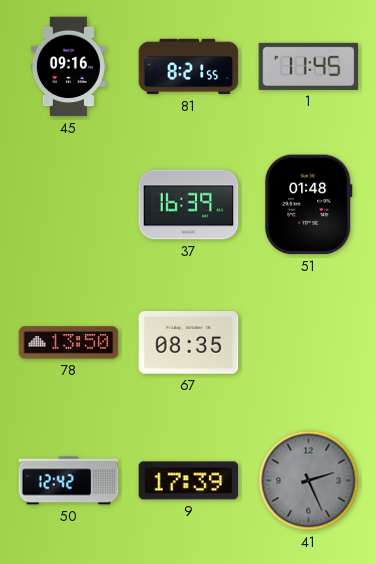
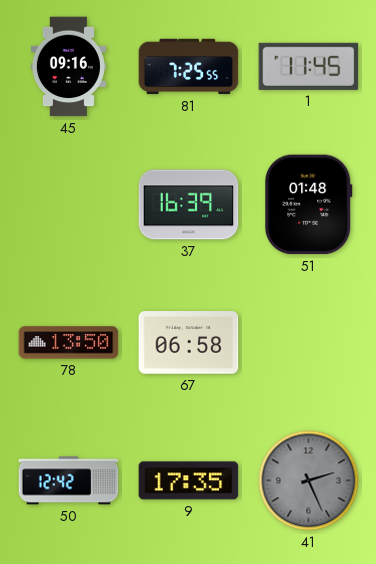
81: 8:21 -> 7:25 (189, 67)
67: 08:35 -> 06:58 (189, 343)
9: 17:39 -> 17:35 (189, 481)
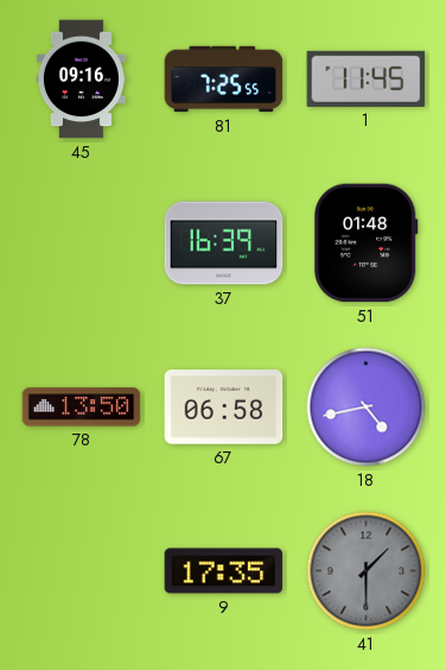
18: none -> 4:43 (367, 407)
50: 12:42 -> none (69, 481)
41: 2:26 -> 1:30 (367, 571)
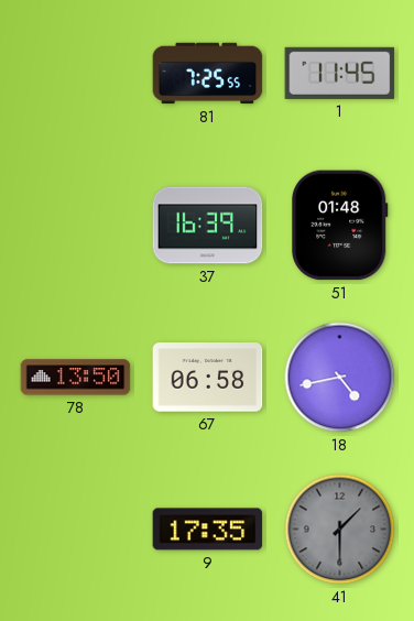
45: 09:16 -> none (81, 80)
